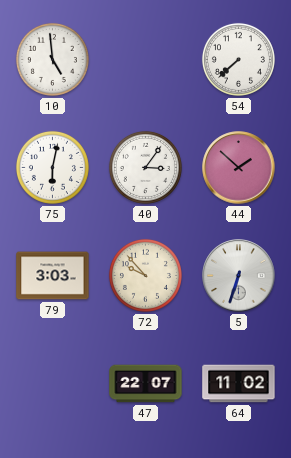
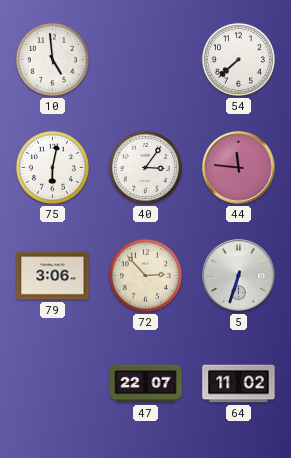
44: 1:52 -> 11:46 (239, 168)
79: 3:03 -> 3:06 (53, 276)
72: 9:53 -> 2:53 (145, 275)
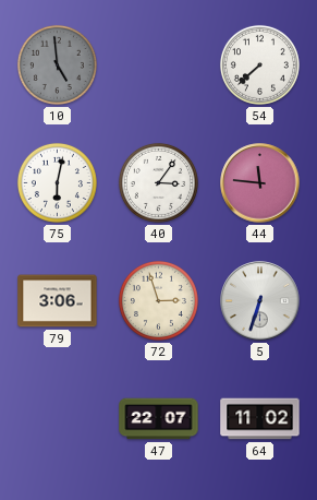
10 dial: white -> grey (57, 64)
72: 2:53 -> 2:57 (158, 300)
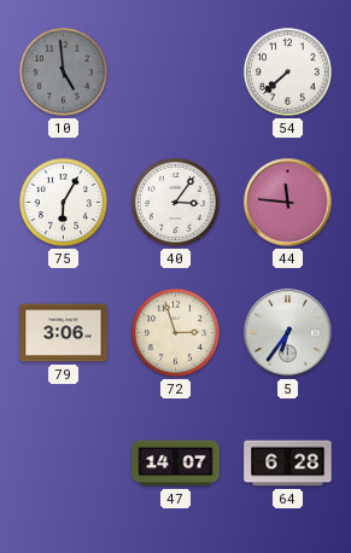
75: 6:02 -> 6:05 (63, 202)
5: 6:33 -> 6:36 (288, 333)
47: 22:07 -> 14:07 (176, 464)
64: 11:02 -> 6:28 (288, 464)
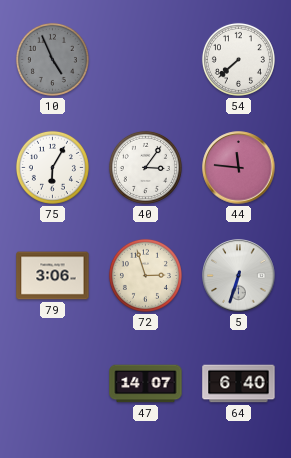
10: 4:59 -> 4:56 (52, 59)
5: 6:36 -> 6:33 (239, 276)
64: 6:28 -> 6:40 (239, 384)
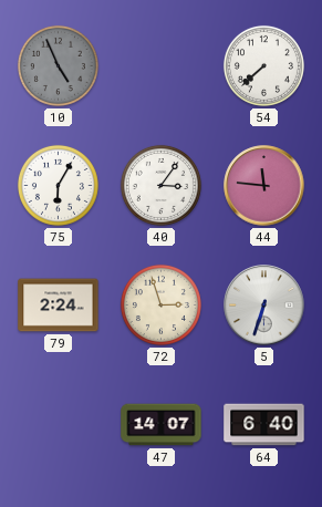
79: 3:06 -> 2:24 (59, 306)
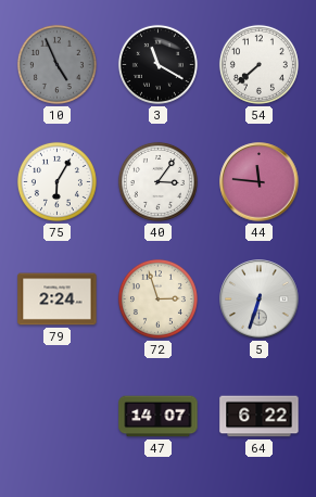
3: none -> 11:20 (157, 64)
64: 6:40 -> 6:22 (260, 417)
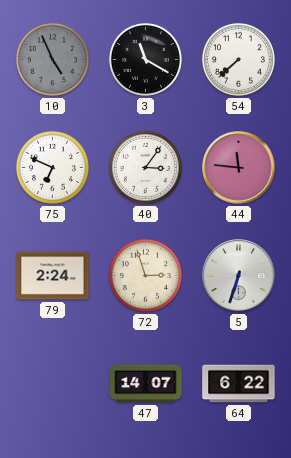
75: 6:05 -> 6:49 (52, 167)
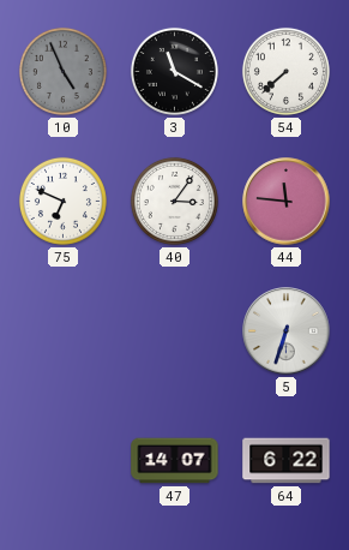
79: 2:24 -> none (53, 276)
72: 2:57 -> none (145, 275)
